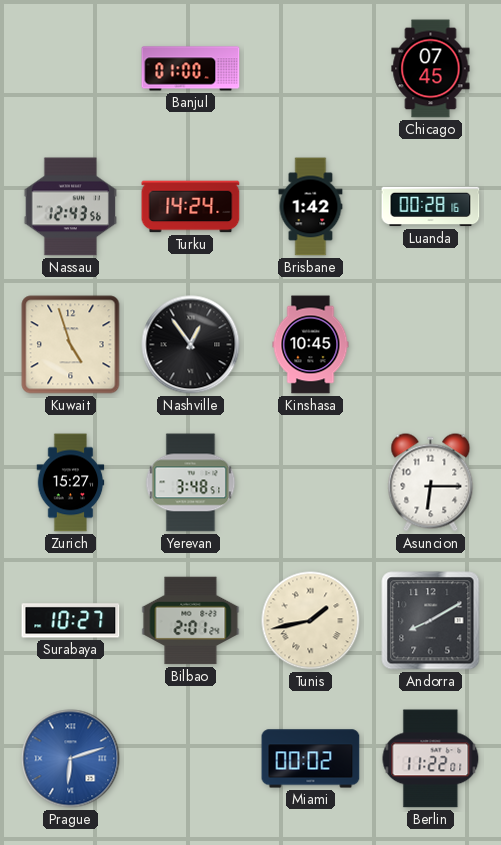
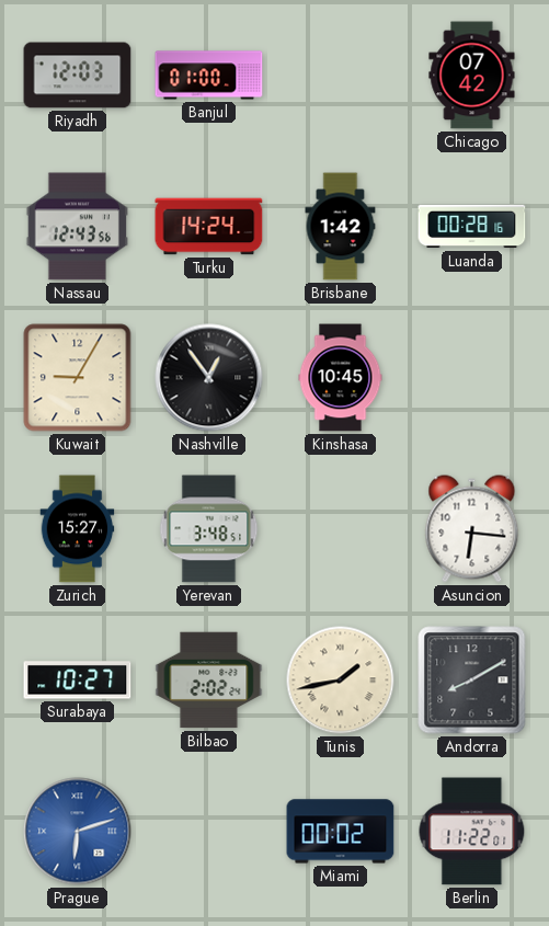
Riyadh: none -> 12:03 (78, 76)
Chicago: 07:45 -> 07:42 (472, 76)
Kuwait: 4:57 -> 9:05 (78, 378)
Asuncion: 6:15 -> 6:16 (472, 529)
Bilbao: 2:01 -> 2:02 (209, 681)
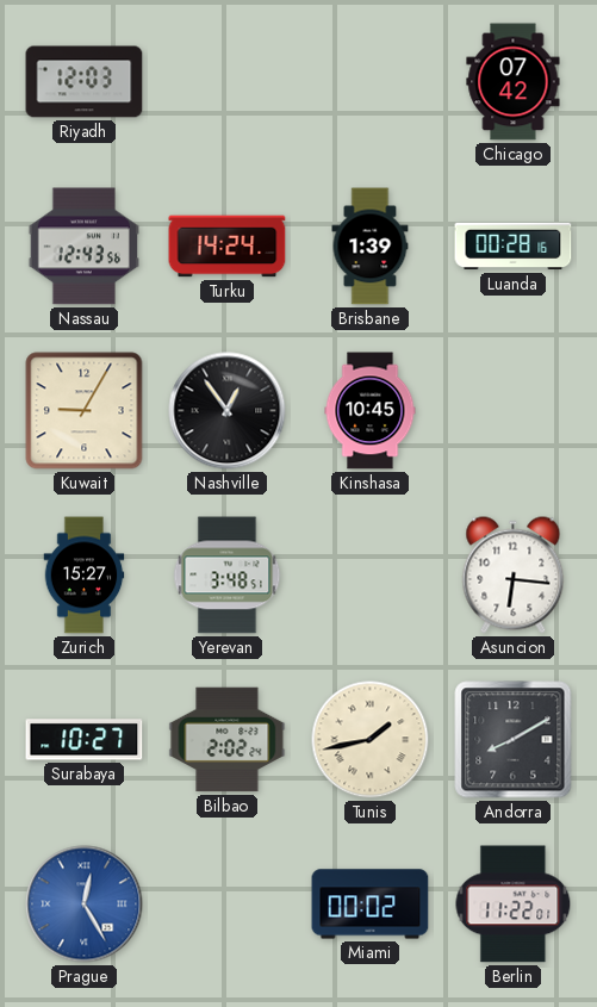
Banjul: 01:00 -> none (209, 76)
Brisbane: 1:42 -> 1:39 (371, 247)
Prague: 6:12 -> 12:25 (85, 905)
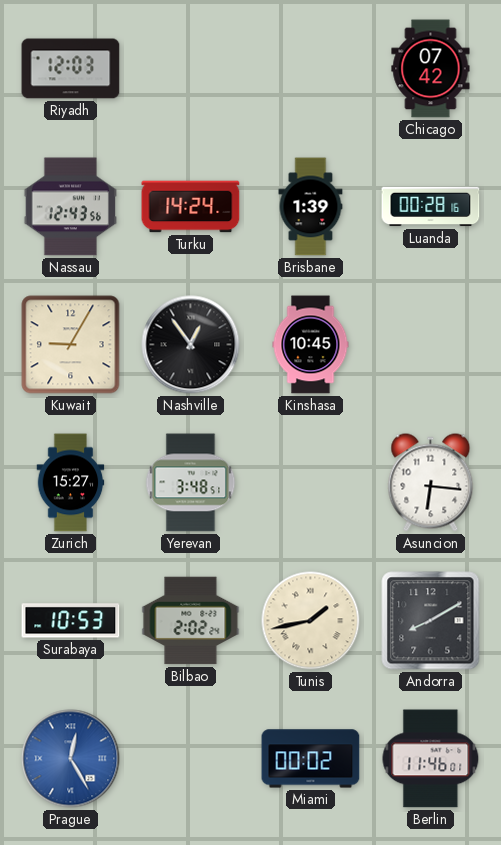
Surabaya: 10:27 -> 10:53 (71, 621)
Berlin: 11:22 -> 11:46 (431, 759)
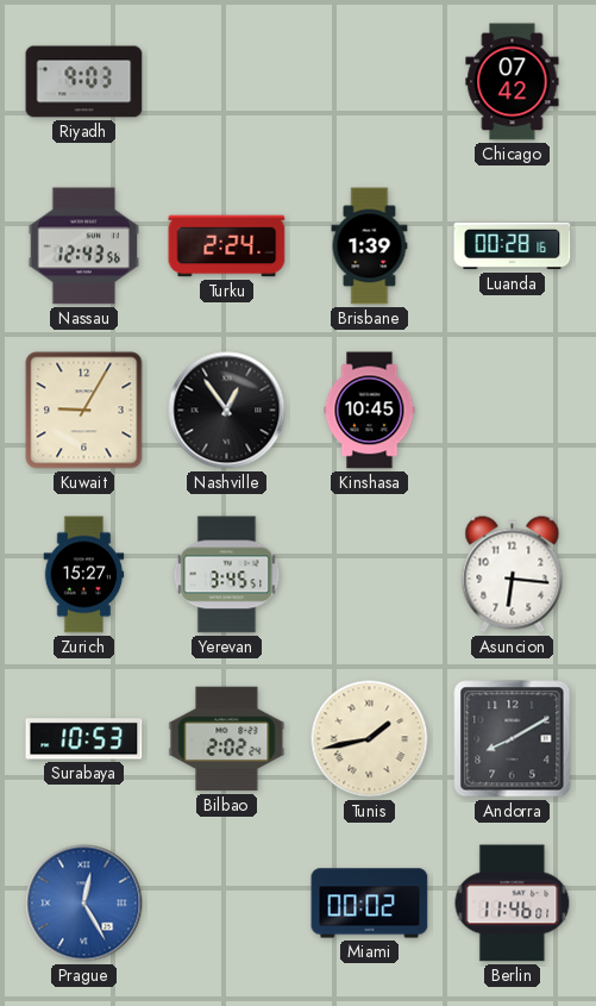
Riyadh: 12:03 -> 9:03 (84, 82)
Turku: 14:24 -> 2:24 (227, 246)
Yerevan: 3:48 -> 3:45 (227, 575)
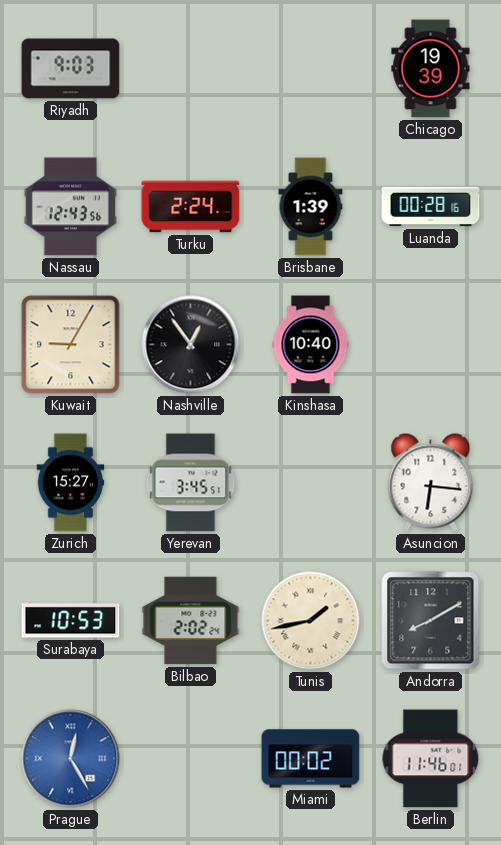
Chicago: 07:42 -> 19:39 (431, 69)
Kinshasa: 10:45 -> 10:40 (311, 345)
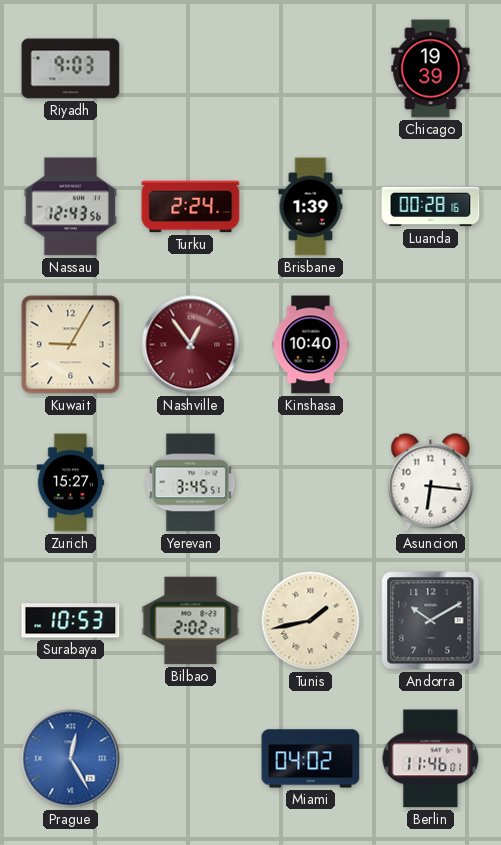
Nashville dial: black -> burgundy (191, 345)
Andorra: 8:10 -> 10:10 (431, 621)
Miami: 00:02 -> 04:02 (311, 759)
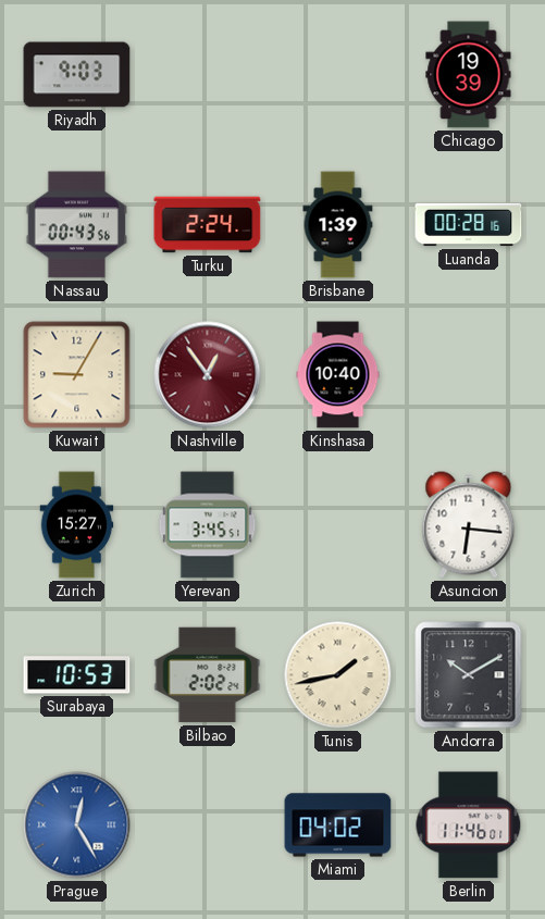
Nassau: 12:43 -> 00:43 (76, 225)
